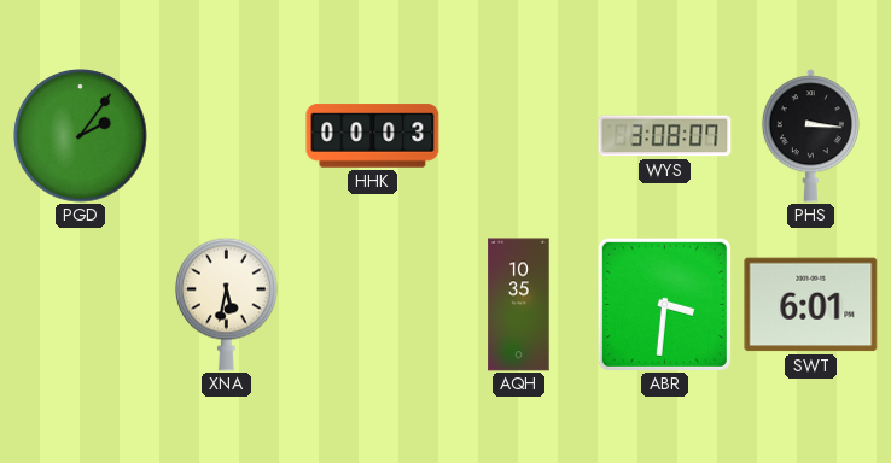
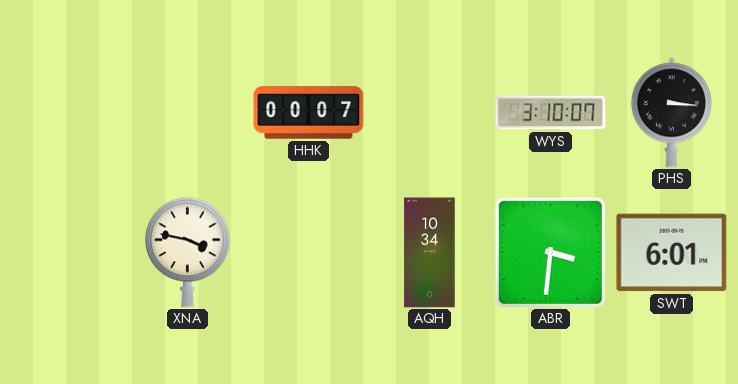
PGD: 2:06 -> none (81, 136)
HHK: 00:03 -> 00:07 (309, 113)
WYS: 3:08 -> 3:10 (551, 113)
XNA: 5:32 -> 3:47 (188, 252)
AQH: 10:35 -> 10:34 (430, 253)
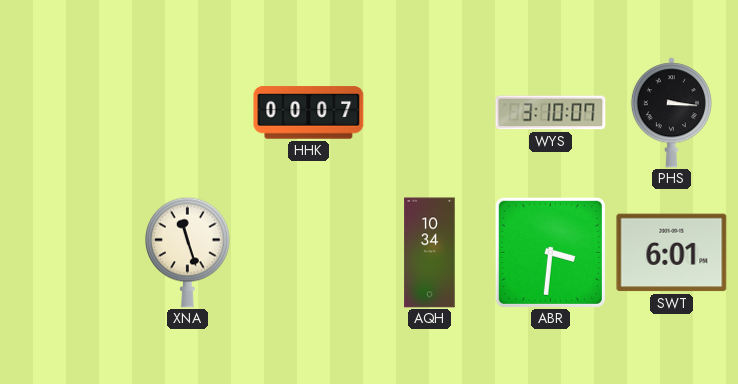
XNA: 3:47 -> 11:27 (188, 252)
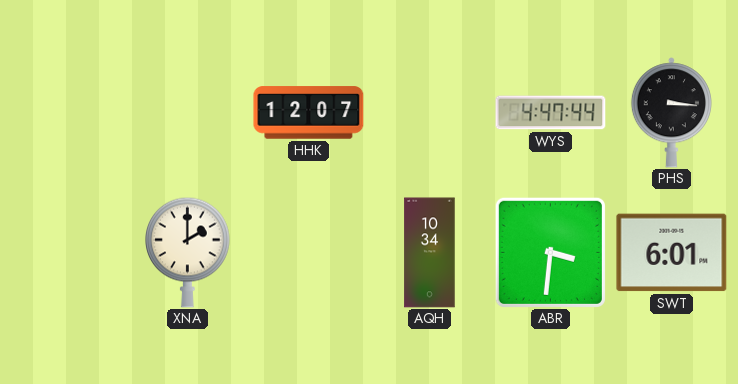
HHK: 00:07 -> 12:07 (309, 113)
WYS: 3:10 -> 4:47 (551, 113)
XNA: 11:27 -> 2:00 (188, 252)
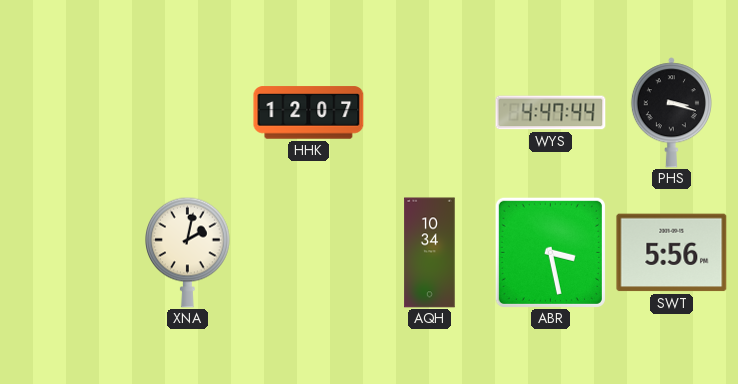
PHS: 3:16 -> 3:18 (671, 113)
XNA: 2:00 -> 2:02 (188, 252)
ABR: 3:31 -> 3:28 (550, 252)
SWT: 6:01 -> 5:56 (672, 253)
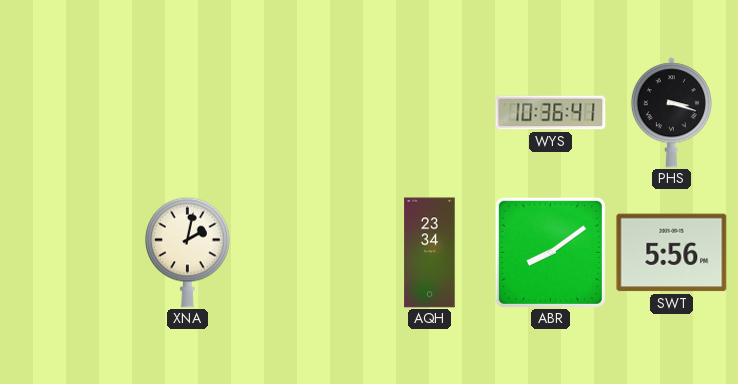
HHK: 12:07 -> none (309, 113)
WYS: 4:47 -> 10:36 (551, 113)
AQH: 10:34 -> 23:34 (430, 253)
ABR: 3:28 -> 8:09 (550, 252)
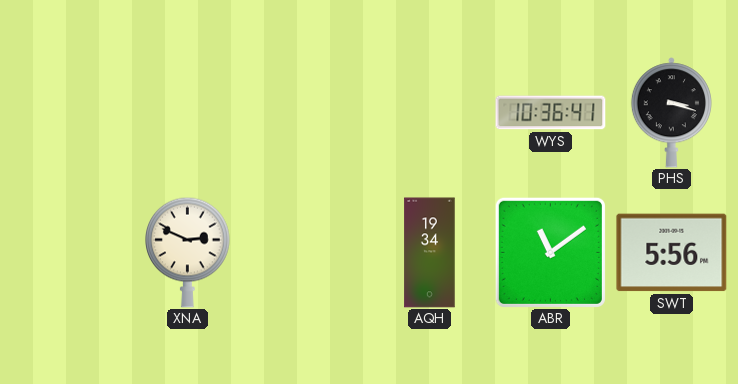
XNA: 2:02 -> 2:49 (188, 252)
AQH: 23:34 -> 19:34 (430, 253)
ABR: 8:09 -> 11:09 (550, 252)
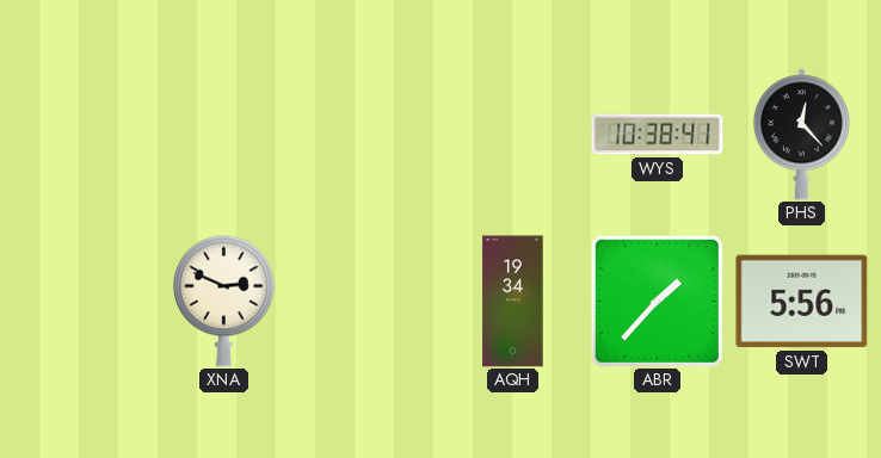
WYS: 10:36 -> 10:38 (658, 135)
PHS: 3:18 -> 12:23 (801, 135)
ABR: 11:09 -> 1:37 (657, 301)
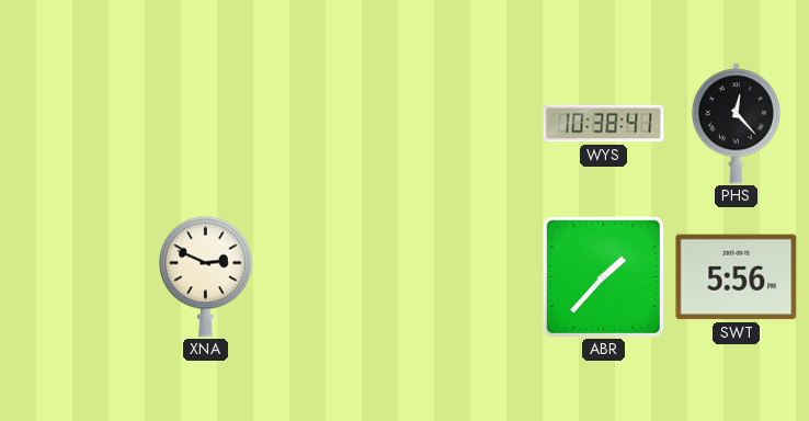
AQH: 19:34 -> none (513, 302)
